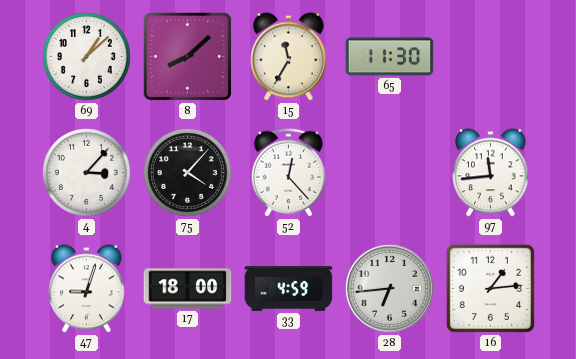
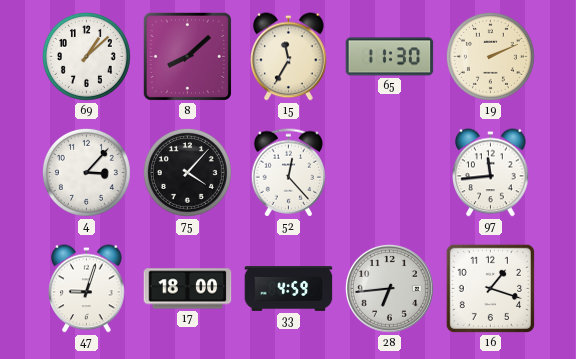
19: none -> 2:11 (490, 56)
16: 1:14 -> 1:18 (490, 288)
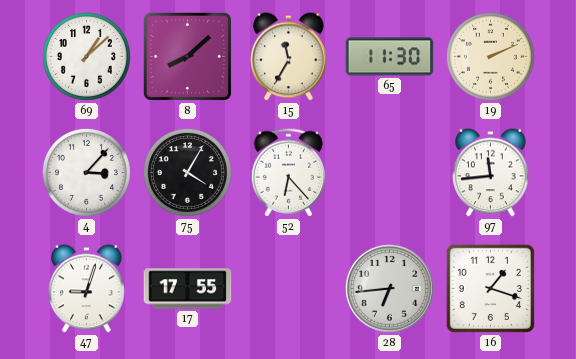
75: 4:07 -> 4:05 (187, 172)
52: 12:23 -> 6:23 (289, 173)
17: 18:00 -> 17:55 (188, 289)
33: 4:59 -> none (289, 289)
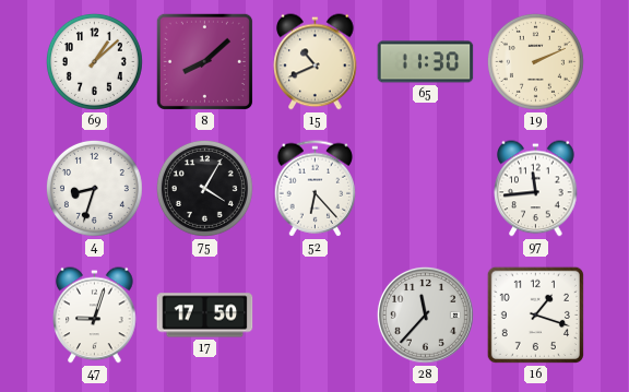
15: 11:35 -> 10:41 (316, 62)
4: 3:07 -> 8:33 (94, 188)
17: 17:55 -> 17:50 (205, 316)
28: 6:44 -> 11:37 (425, 314)
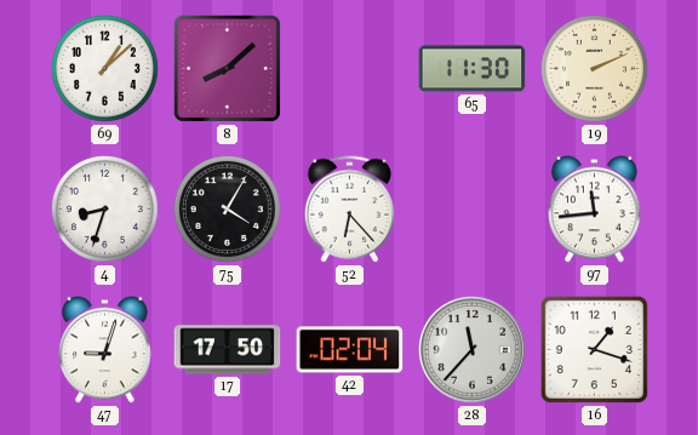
15: 10:41 -> none (316, 62)
42: none -> 02:04 (350, 350)
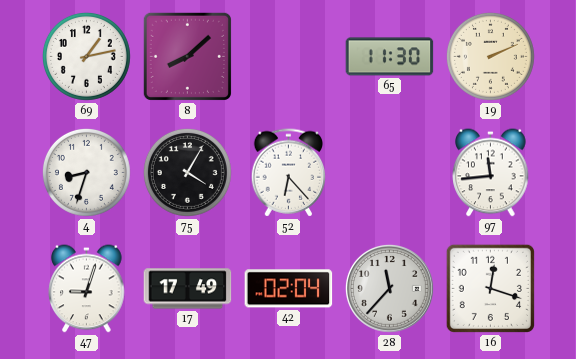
69: 1:08 -> 1:13 (86, 56)
17: 17:50 -> 17:49 (188, 289)
16: 1:18 -> 12:18 (490, 288)
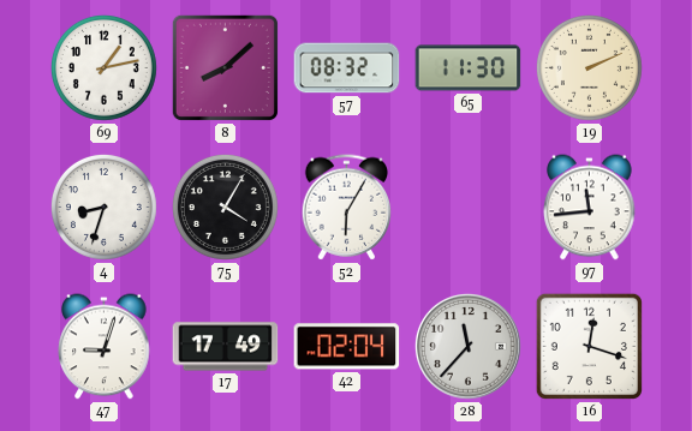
57: none -> 08:32 (347, 68)
52: 6:23 -> 6:05 (347, 208)
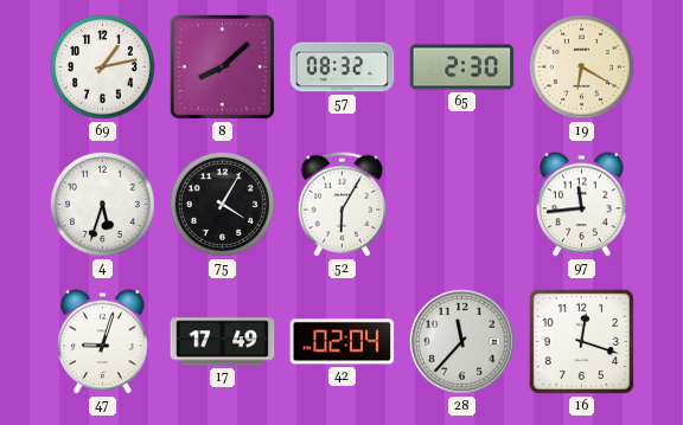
65: 11:30 -> 2:30 (462, 67)
19: 2:11 -> 6:20 (581, 66)
4: 8:33 -> 5:33 (102, 204)
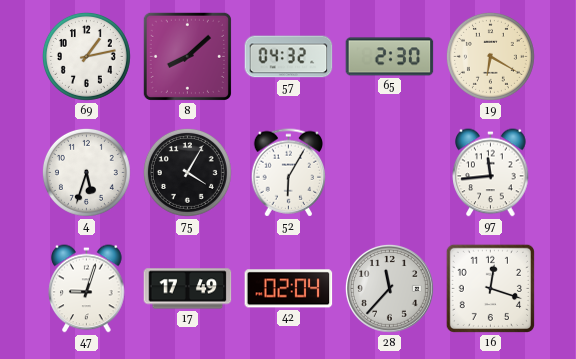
57: 08:32 -> 04:32 (289, 57)
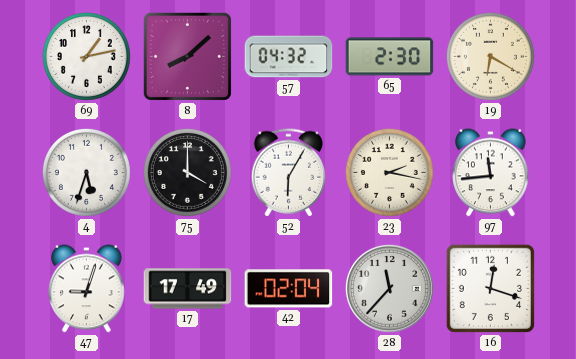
75: 4:05 -> 4:00 (187, 172)
23: none -> 2:17 (389, 172)
